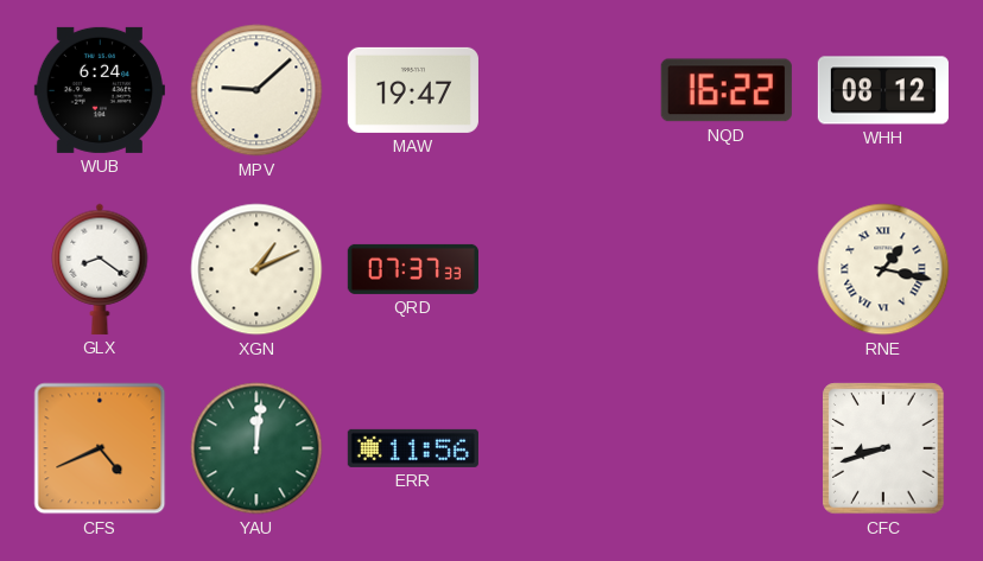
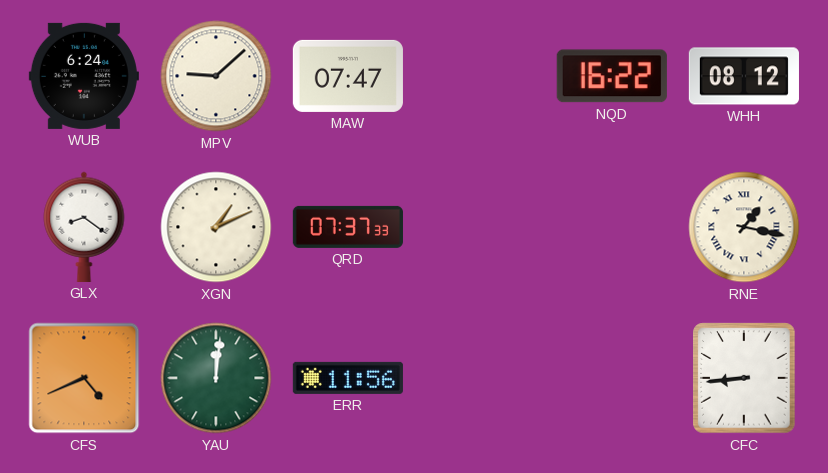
MAW: 19:47 -> 07:47 (348, 76)
CFC: 8:42 -> 8:44 (744, 378)
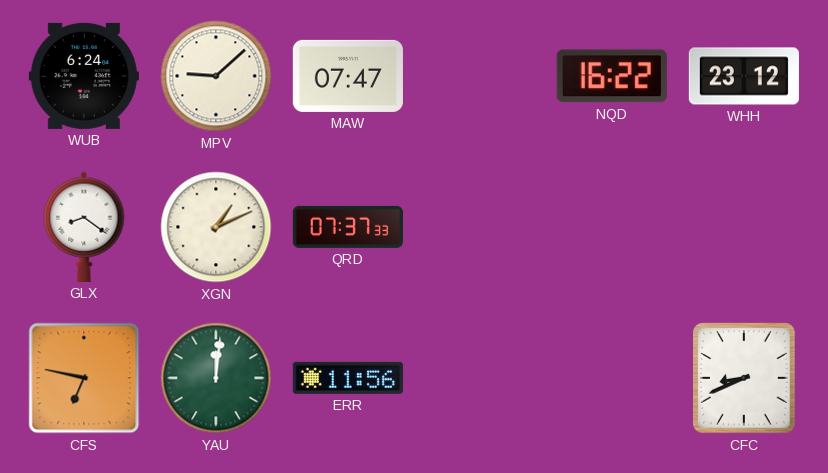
WHH: 08:12 -> 23:12 (744, 76)
RNE: 1:17 -> none (744, 227)
CFS: 4:41 -> 6:47 (84, 378)
CFC: 8:44 -> 8:41 (744, 378)
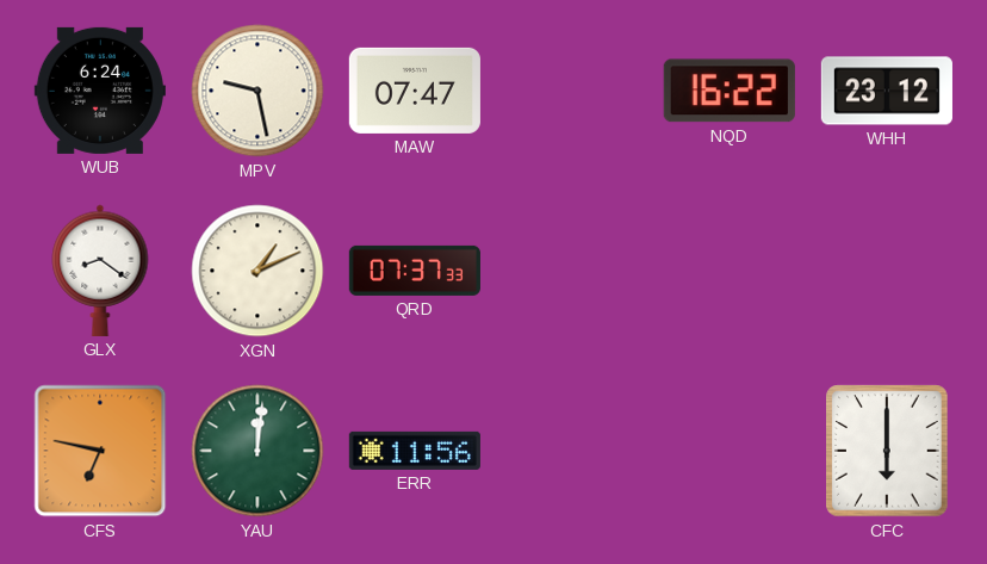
MPV: 9:08 -> 9:28 (257, 91)
CFC: 8:41 -> 6:00 (887, 451)
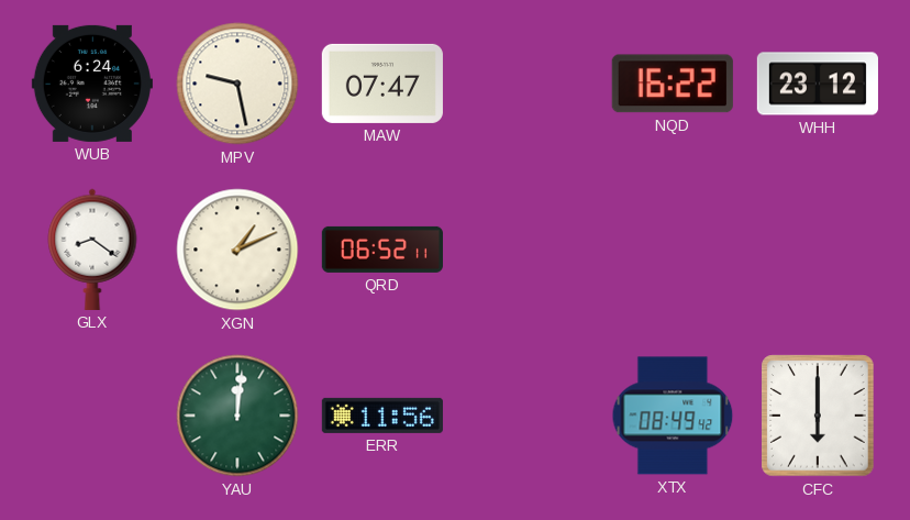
QRD: 07:37 -> 06:52 (382, 250)
CFS: 6:47 -> none (100, 451)
XTX: none -> 08:49 (673, 416)
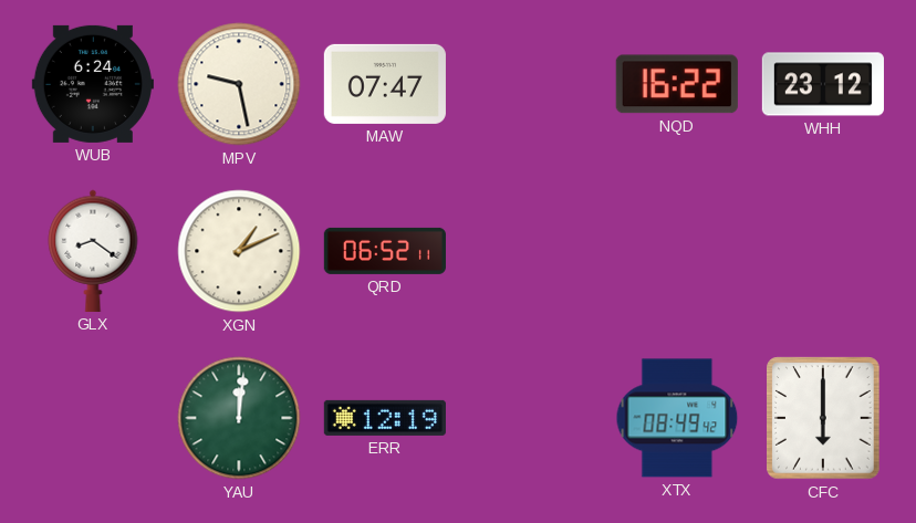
ERR: 11:56 -> 12:19 (385, 418)
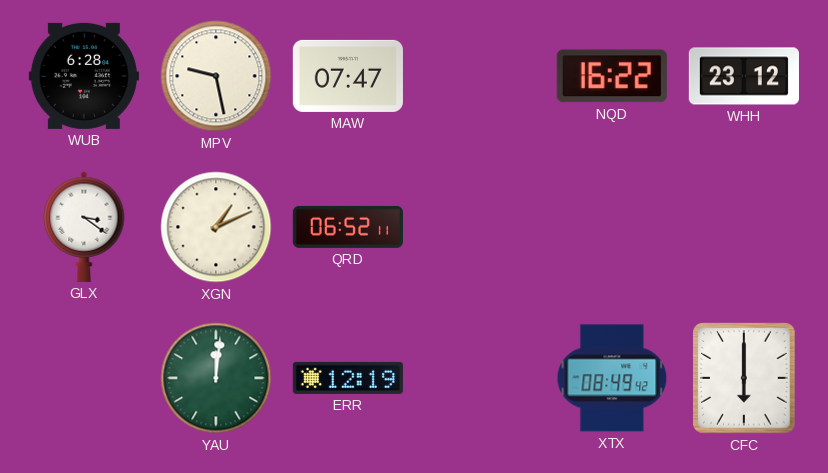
WUB: 6:24 -> 6:28 (84, 76)
GLX: 8:21 -> 3:21 (84, 227)
